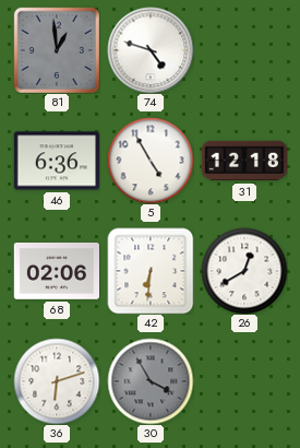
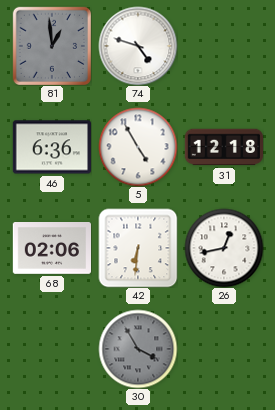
26: 12:40 -> 12:43 (224, 248)
36: 6:12 -> none (57, 381)
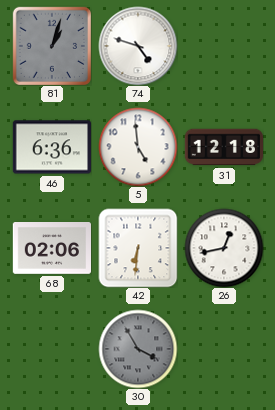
81: 12:59 -> 1:03 (51, 45)
5: 4:55 -> 4:59 (138, 147)
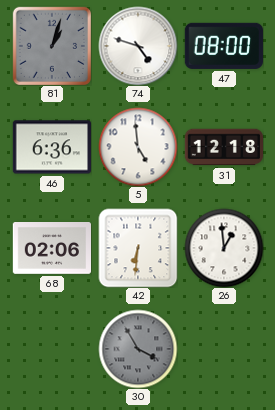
47: none -> 08:00 (224, 46)
26: 12:43 -> 12:59 (224, 248)
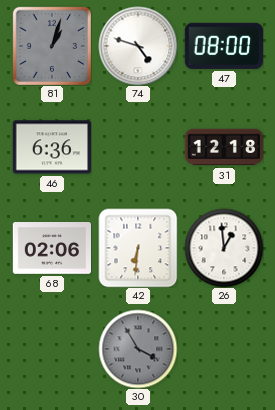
5: 4:59 -> none (138, 147)
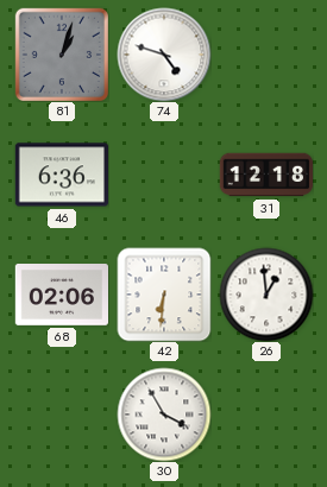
47: 08:00 -> none (224, 46)
30 dial: grey -> white (164, 415)
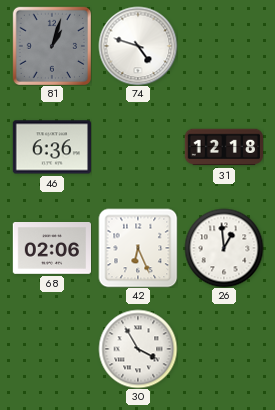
42: 6:31 -> 6:26 (138, 248)
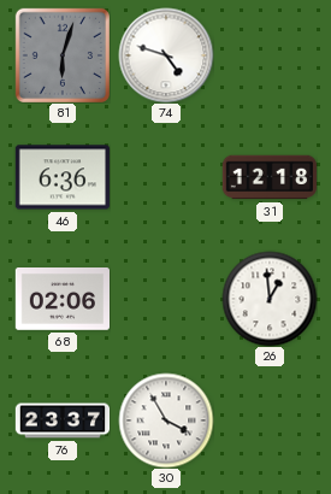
81: 1:03 -> 6:03 (61, 54)
42: 6:26 -> none (138, 248)
76: none -> 23:37 (63, 421)
